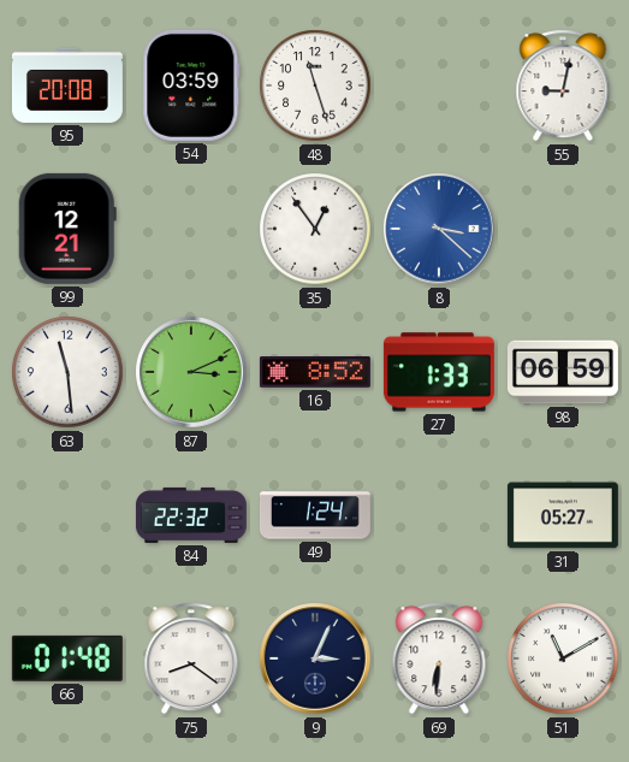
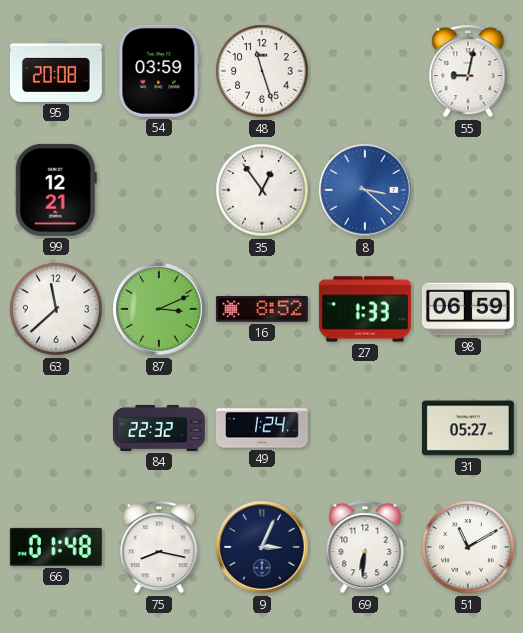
63: 11:29 -> 11:38 (56, 309)
75: 8:21 -> 8:17 (159, 547)
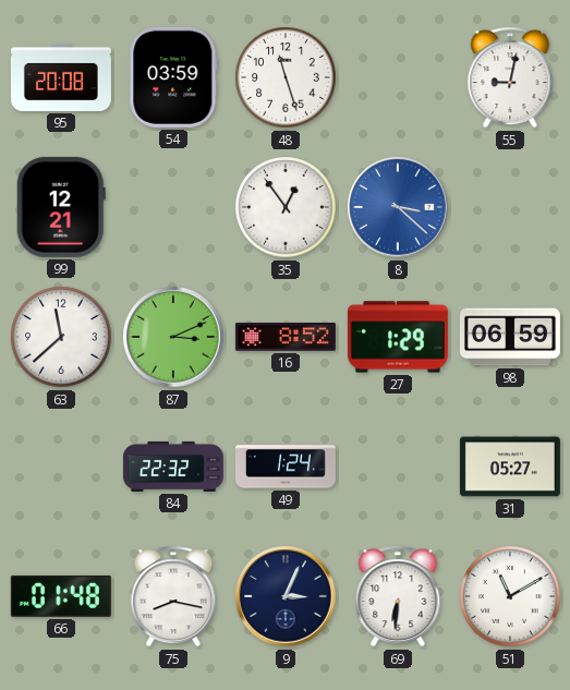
27: 1:33 -> 1:29 (398, 337)
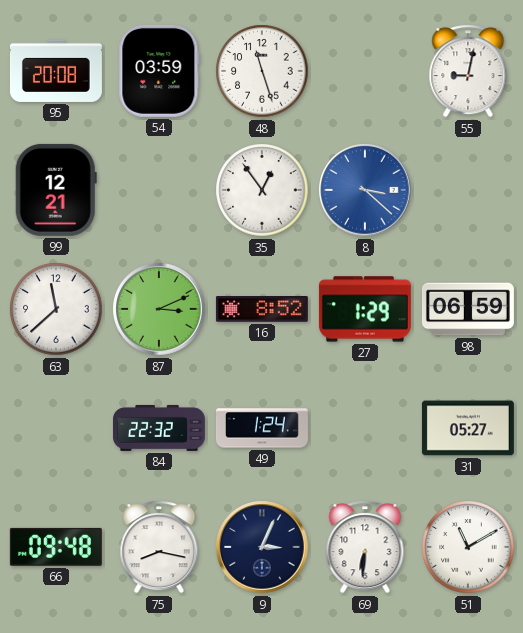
66: 01:48 -> 09:48 (56, 547)
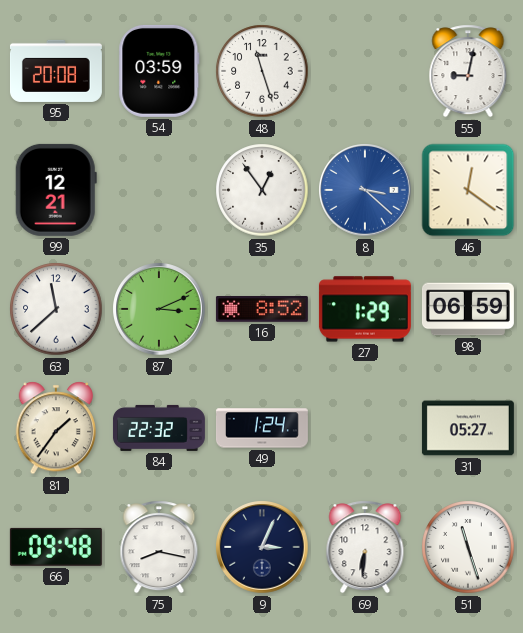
46: none -> 12:21 (468, 190)
81: none -> 1:36 (55, 428)
51: 11:10 -> 11:27 (468, 547)
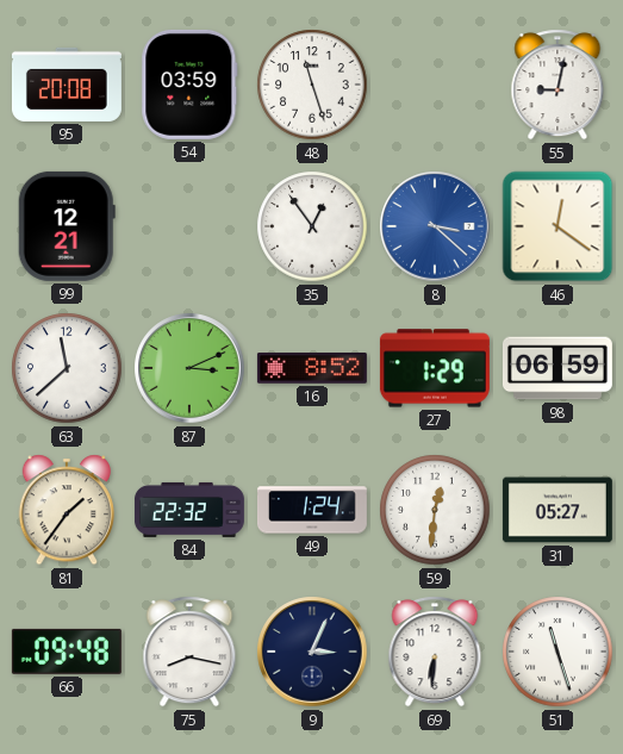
59: none -> 12:31 (435, 510)
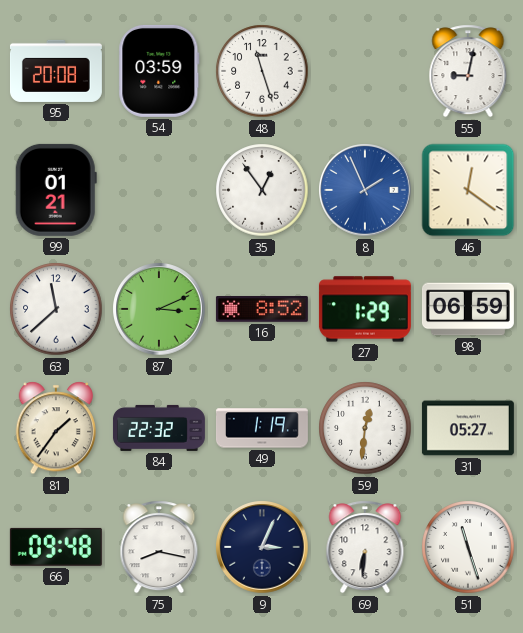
99: 12:21 -> 01:21 (56, 190)
8: 3:22 -> 1:56 (365, 190)
49: 1:24 -> 1:19 (262, 428)
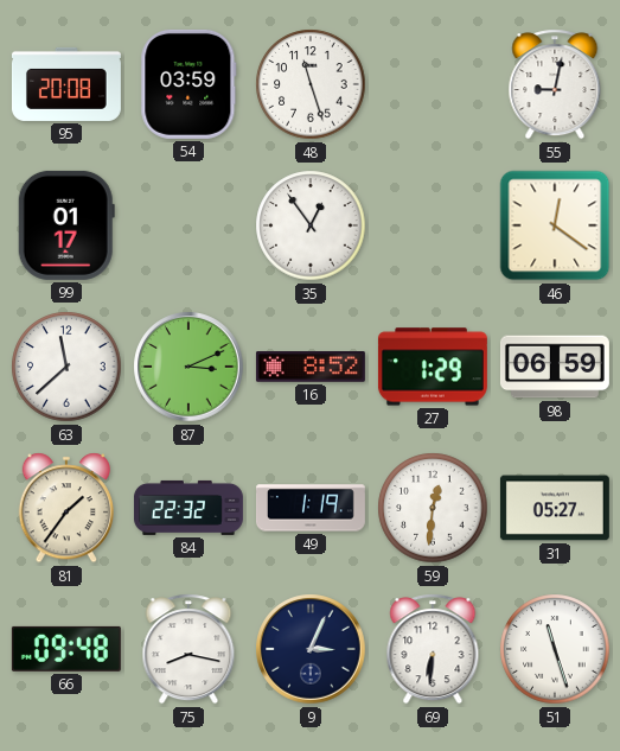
99: 01:21 -> 01:17 (66, 225)
8: 1:56 -> none (365, 190)
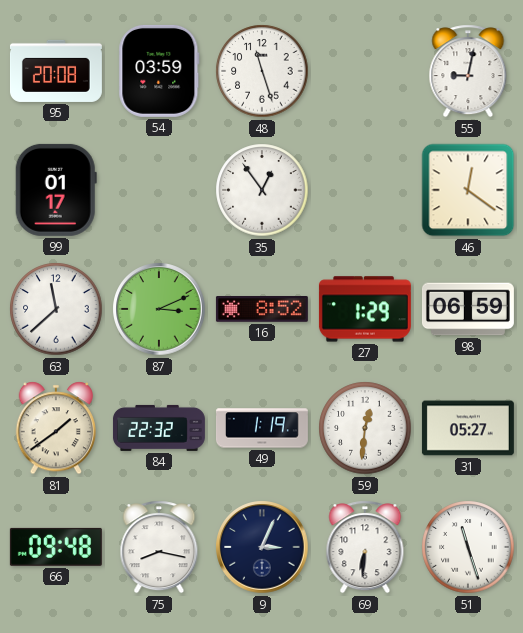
81: 1:36 -> 1:39 (55, 428)
